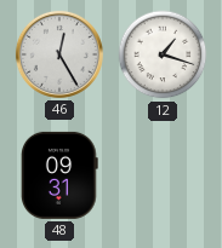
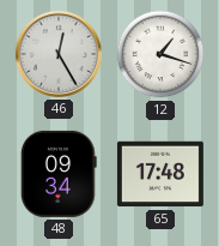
48: 09:31 -> 09:34 (60, 174)
65: none -> 17:48 (160, 174)
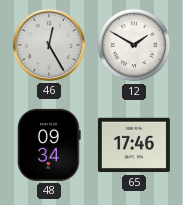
12: 1:18 -> 1:50 (134, 45)
65: 17:48 -> 17:46 (134, 145)
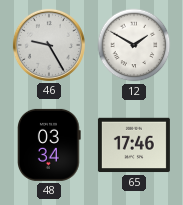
46: 12:25 -> 9:25 (49, 45)
48: 09:34 -> 03:34 (50, 145)
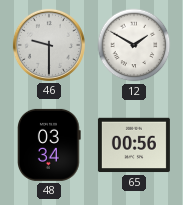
46: 9:25 -> 9:30 (49, 45)
65: 17:46 -> 00:56 (134, 145)
